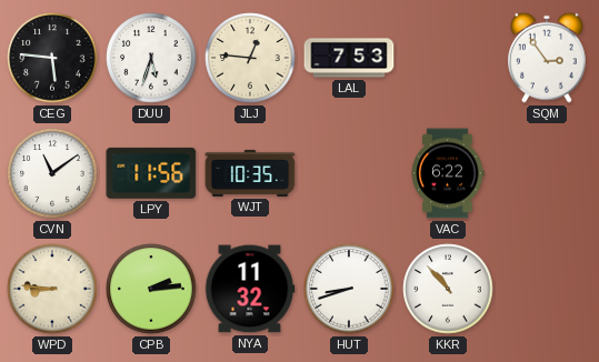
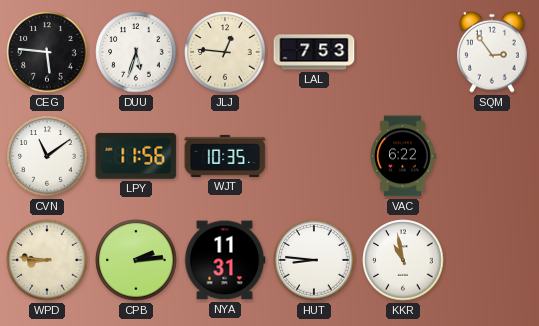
NYA: 11:32 -> 11:31 (225, 260)
HUT: 8:42 -> 8:46 (314, 260)
KKR: 10:53 -> 10:58 (403, 260)
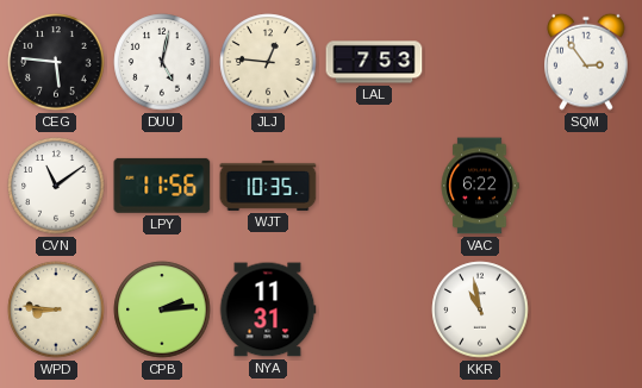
DUU: 5:33 -> 5:02 (162, 62)
HUT: 8:46 -> none (314, 260)
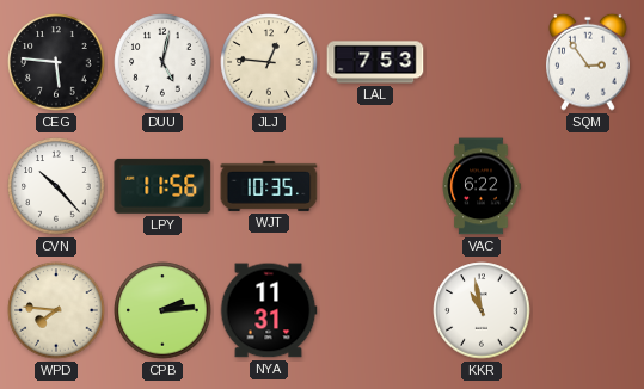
CVN: 11:09 -> 10:23 (56, 186)
WPD: 8:46 -> 7:46 (56, 310)
